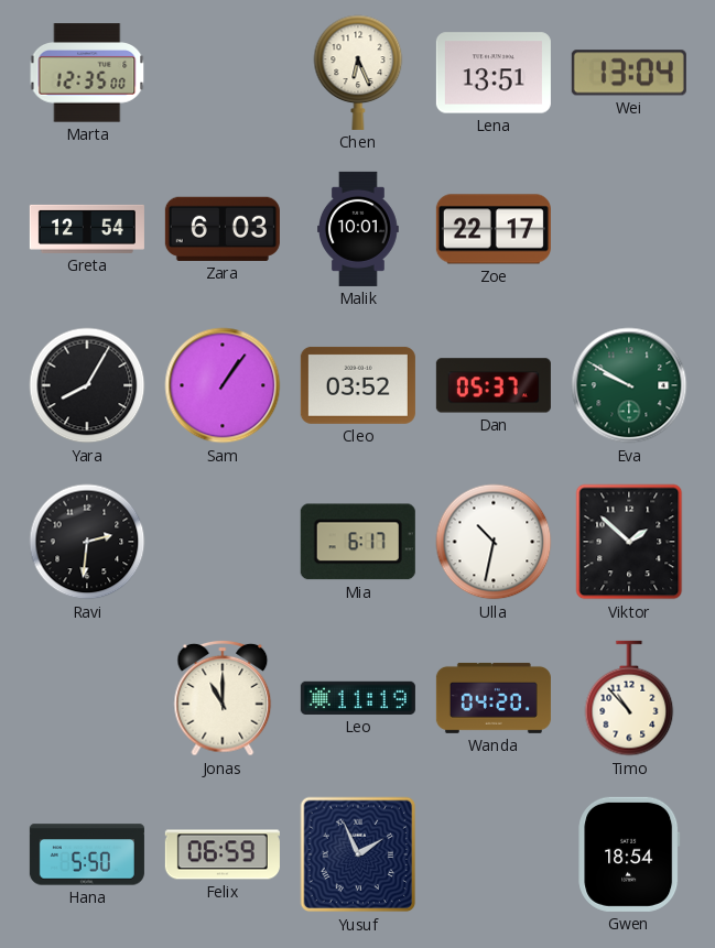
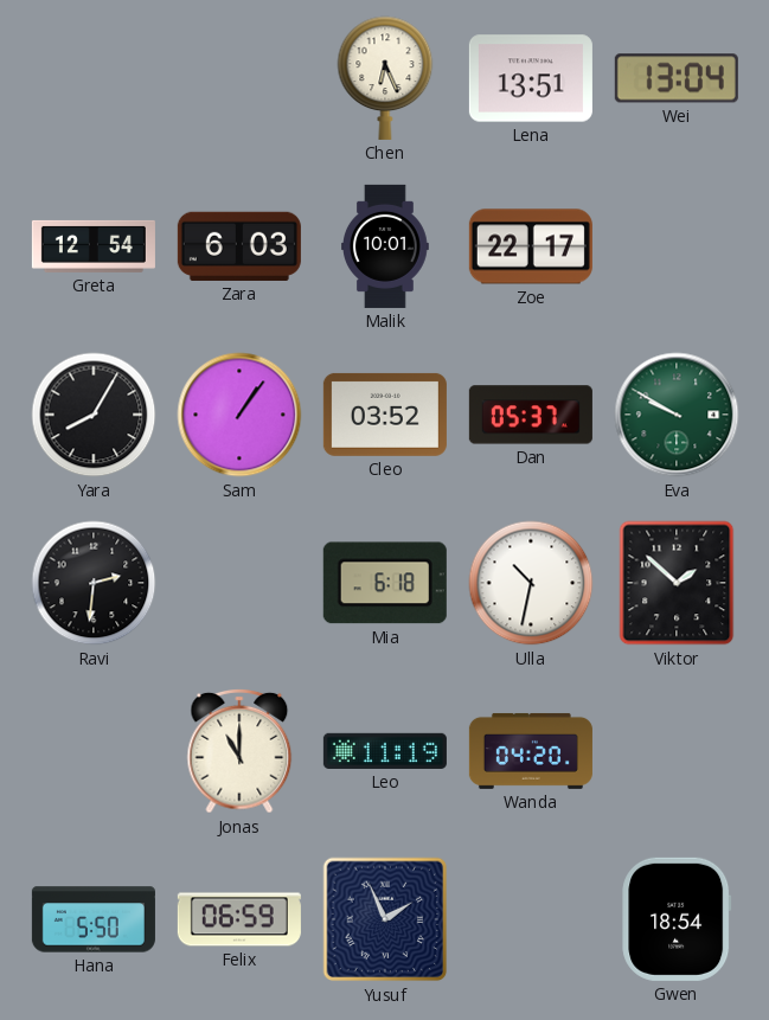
Marta: 12:35 -> none (87, 73)
Mia: 6:17 -> 6:18 (385, 583)
Timo: 10:53 -> none (629, 698)
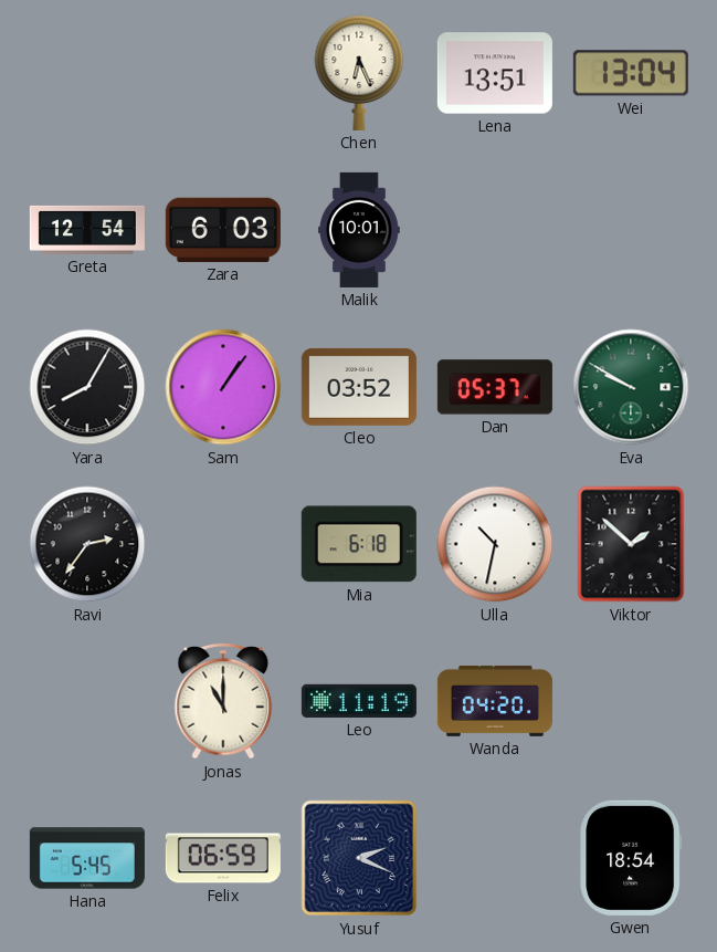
Zoe: 22:17 -> none (531, 246)
Ravi: 2:31 -> 2:36 (87, 544)
Hana: 5:50 -> 5:45 (87, 858)
Yusuf: 1:56 -> 2:19 (359, 858)
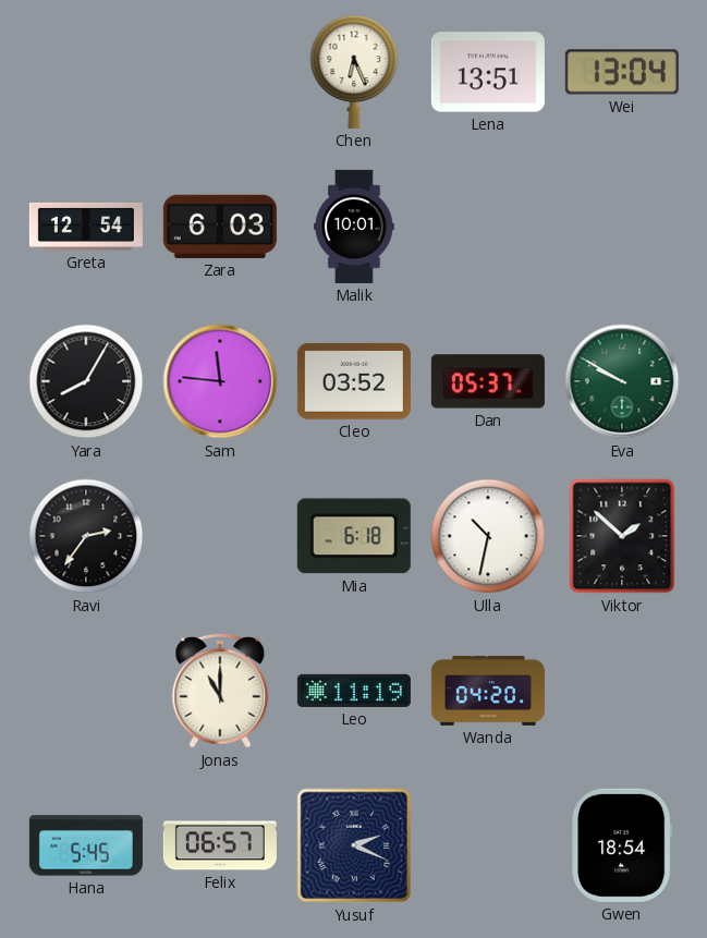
Sam: 1:06 -> 11:46 (220, 381)
Felix: 06:59 -> 06:57 (220, 845)
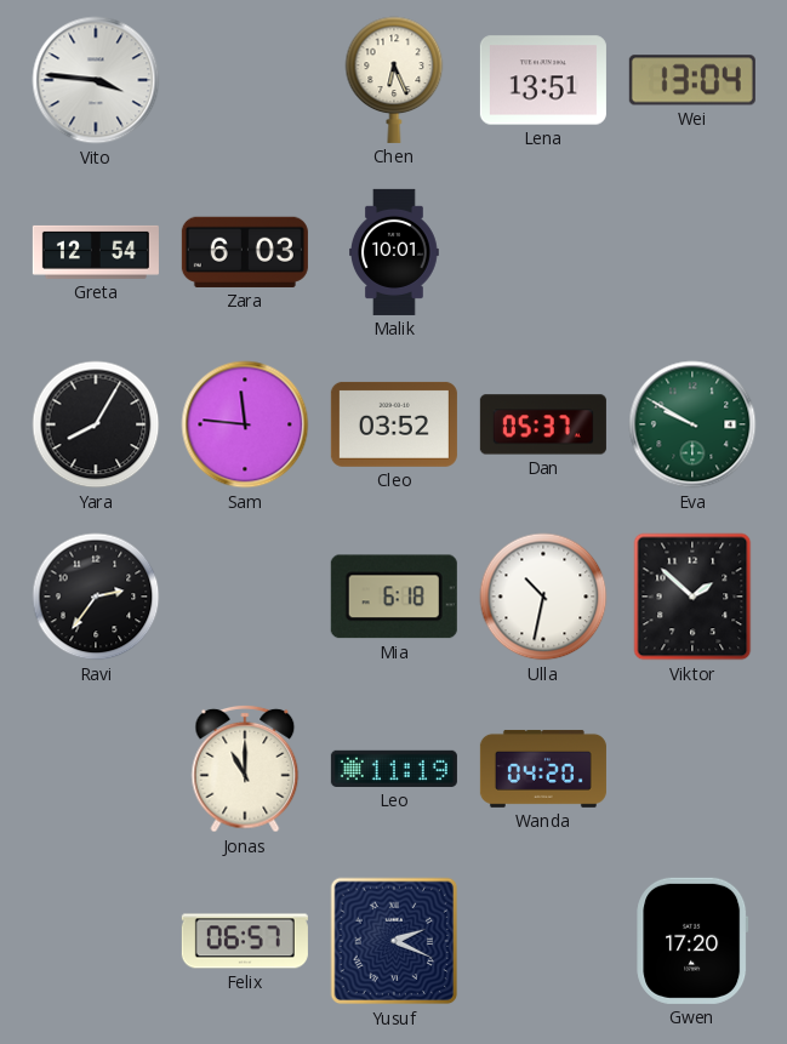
Vito: none -> 3:46 (96, 80)
Hana: 5:45 -> none (86, 845)
Gwen: 18:54 -> 17:20 (692, 941)
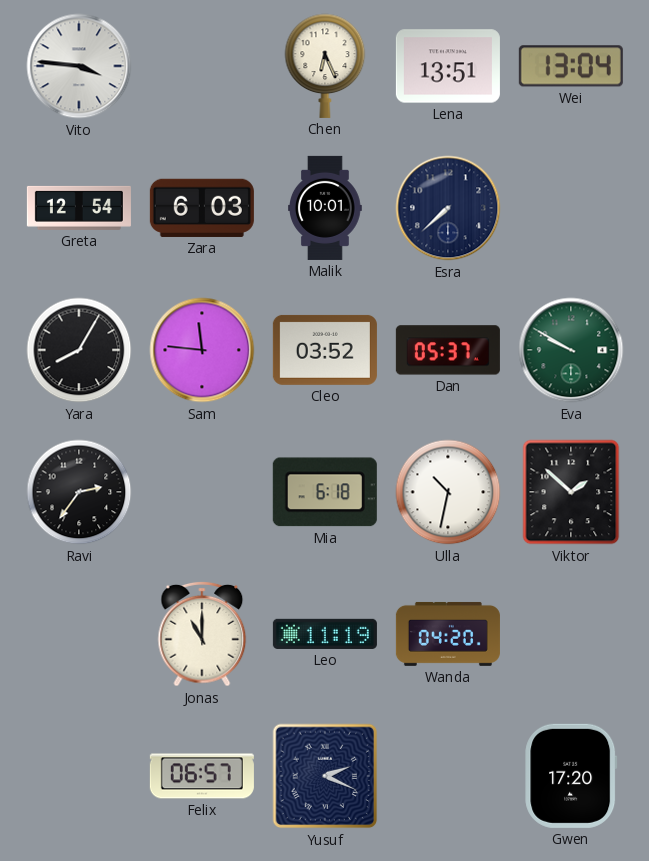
Esra: none -> 7:38 (448, 208)
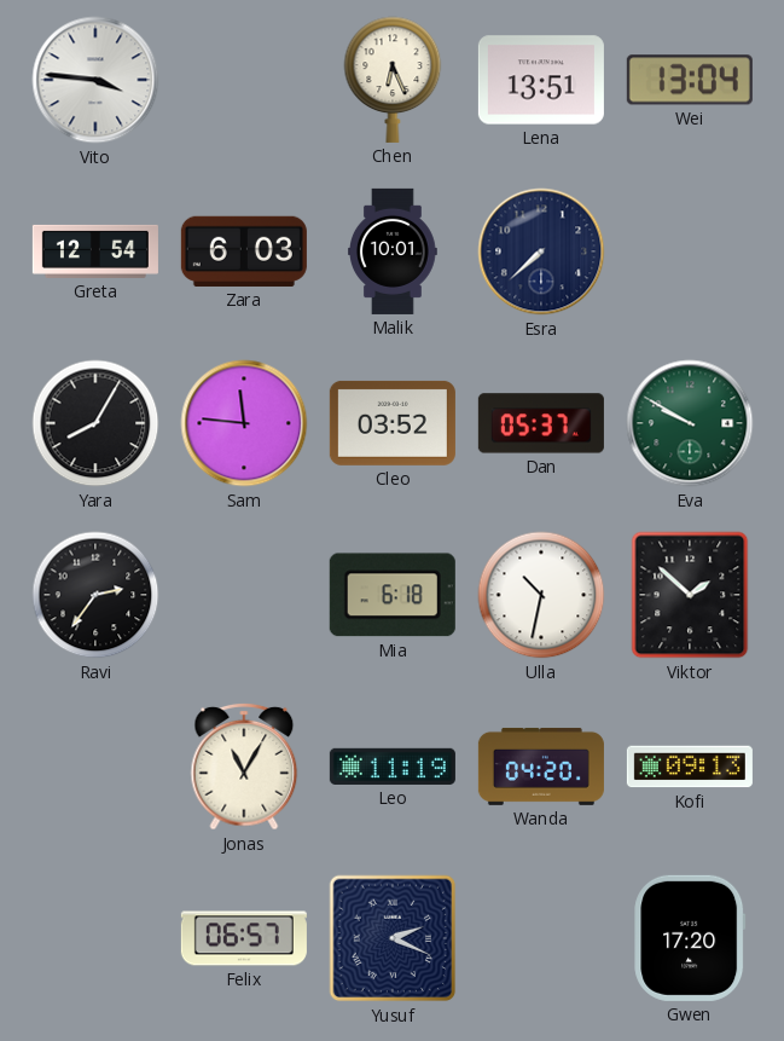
Jonas: 11:00 -> 11:05 (244, 767)
Kofi: none -> 09:13 (690, 767)
